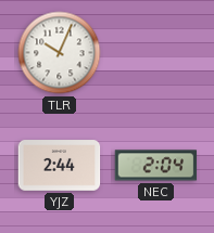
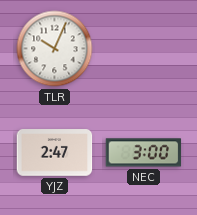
YJZ: 2:44 -> 2:47 (55, 153)
NEC: 2:04 -> 3:00 (144, 153)
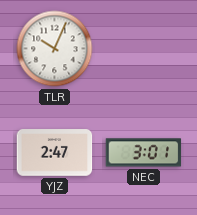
NEC: 3:00 -> 3:01 (144, 153)
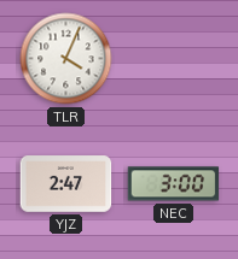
TLR: 10:04 -> 4:04 (66, 59)
NEC: 3:01 -> 3:00 (174, 184)
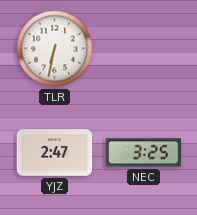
TLR: 4:04 -> 6:32 (55, 49)
NEC: 3:00 -> 3:25 (144, 153)
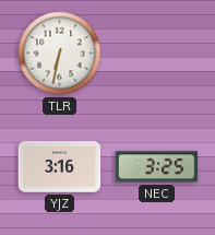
YJZ: 2:47 -> 3:16 (60, 167)
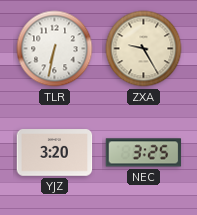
ZXA: none -> 9:25 (144, 49)
YJZ: 3:16 -> 3:20 (55, 153)
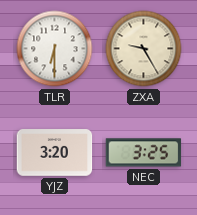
TLR: 6:32 -> 6:30 (55, 49)
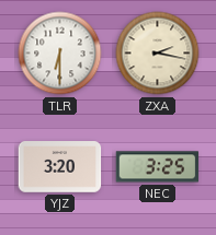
ZXA: 9:25 -> 2:17 (158, 54)
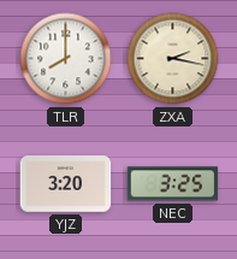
TLR: 6:30 -> 8:00 (66, 59)
